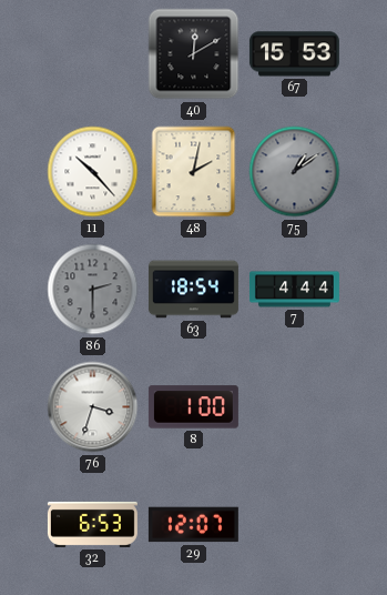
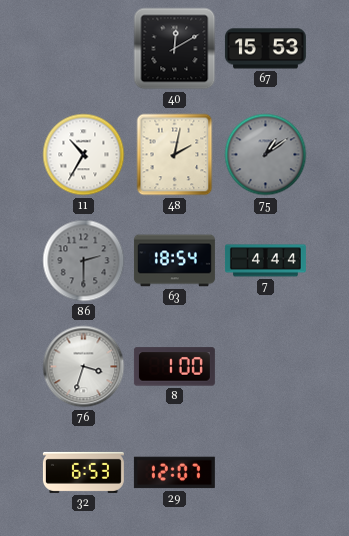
11: 10:23 -> 10:35 (84, 155)
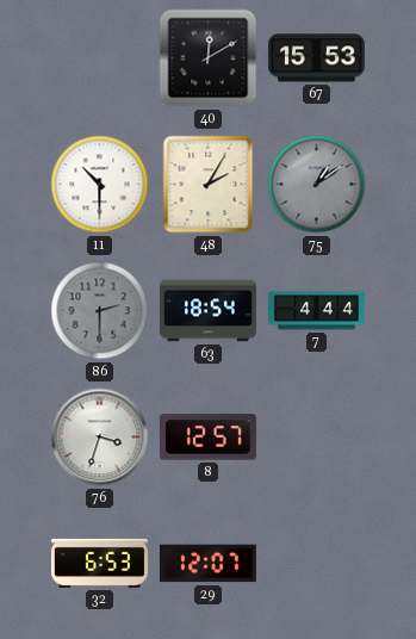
11: 10:35 -> 10:30 (100, 185)
48: 2:02 -> 2:05 (209, 185)
8: 1:00 -> 12:57 (207, 438)
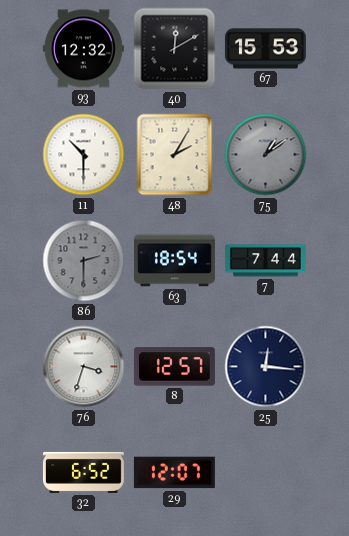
93: none -> 12:32 (83, 49)
7: 4:44 -> 7:44 (265, 261)
25: none -> 12:16 (266, 367)
32: 6:53 -> 6:52 (83, 472)
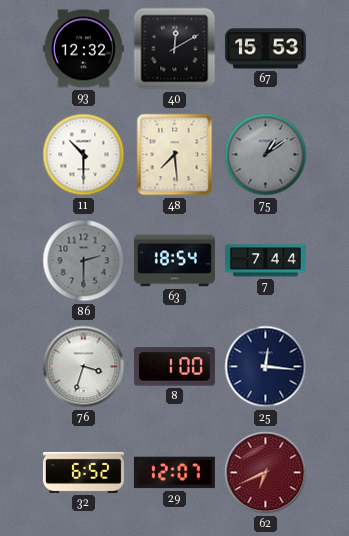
48: 2:05 -> 7:29 (175, 155)
8: 12:57 -> 1:00 (174, 367)
62: none -> 6:41 (266, 473)
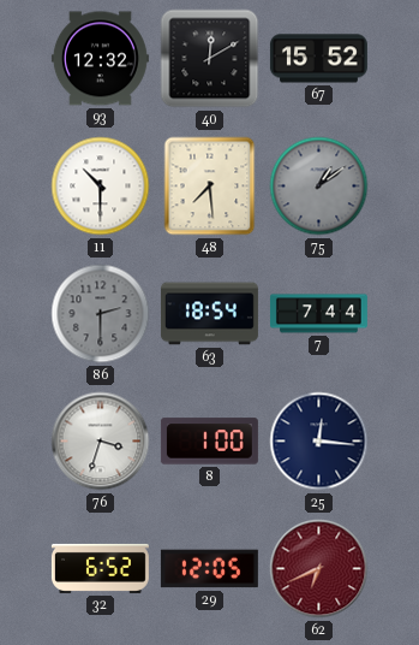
67: 15:53 -> 15:52 (318, 59)
29: 12:07 -> 12:05 (209, 569)
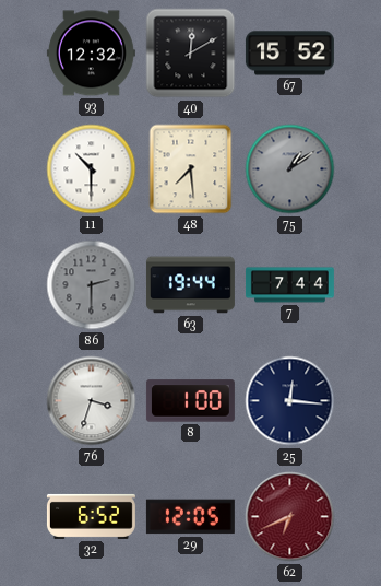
63: 18:54 -> 19:44 (190, 285)
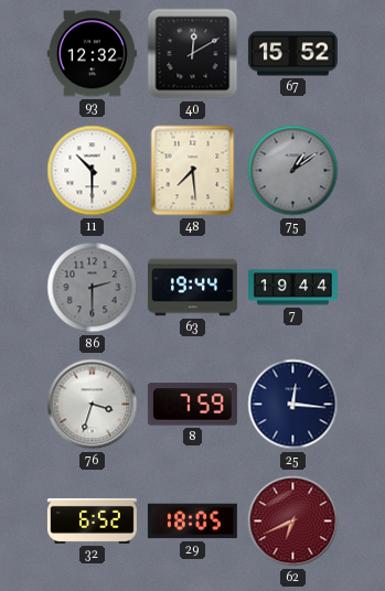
7: 7:44 -> 19:44 (292, 288)
8: 1:00 -> 7:59 (192, 405)
29: 12:05 -> 18:05 (192, 522)
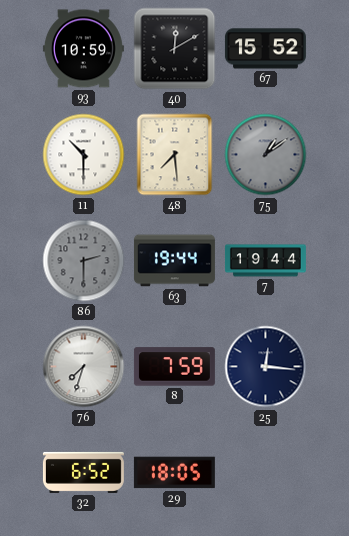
93: 12:32 -> 10:59 (83, 49)
76: 3:33 -> 7:33 (84, 367)
62: 6:41 -> none (293, 522)
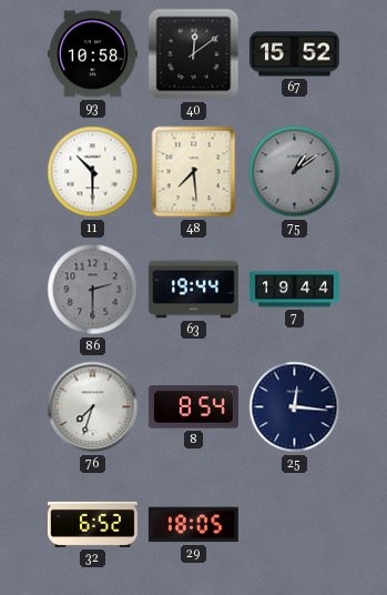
93: 10:59 -> 10:58 (92, 54)
40: 12:10 -> 12:09 (194, 54)
8: 7:59 -> 8:54 (193, 407)
